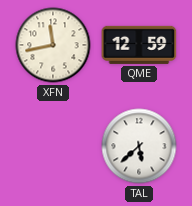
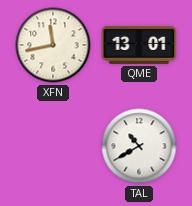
QME: 12:59 -> 13:01 (139, 45)
TAL: 5:38 -> 10:40 (139, 146)
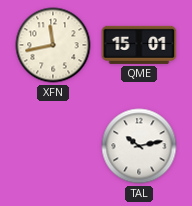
QME: 13:01 -> 15:01 (139, 45)
TAL: 10:40 -> 10:13 (139, 146)
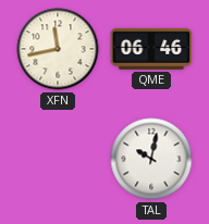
QME: 15:01 -> 06:46 (151, 49)
TAL: 10:13 -> 10:02 (151, 159)
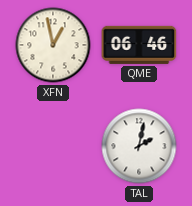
XFN: 11:43 -> 12:58 (53, 45)
TAL: 10:02 -> 2:02 (139, 146)
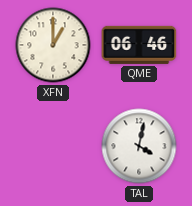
XFN: 12:58 -> 1:00 (53, 45)
TAL: 2:02 -> 4:02 (139, 146)
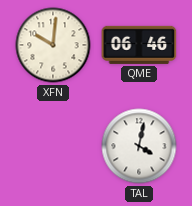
XFN: 1:00 -> 10:01 (53, 45)
